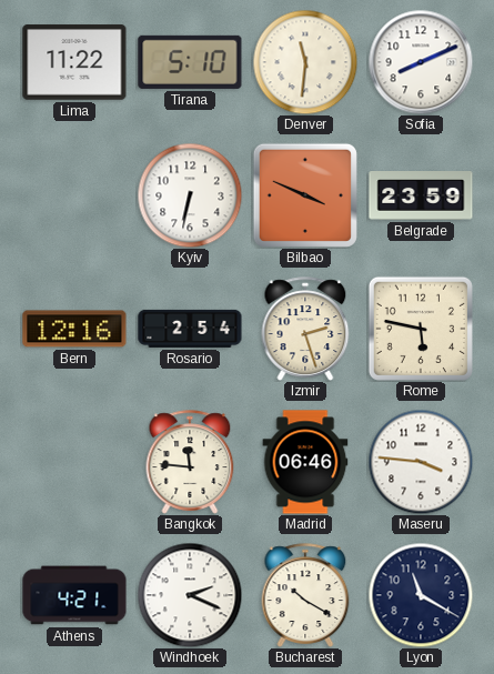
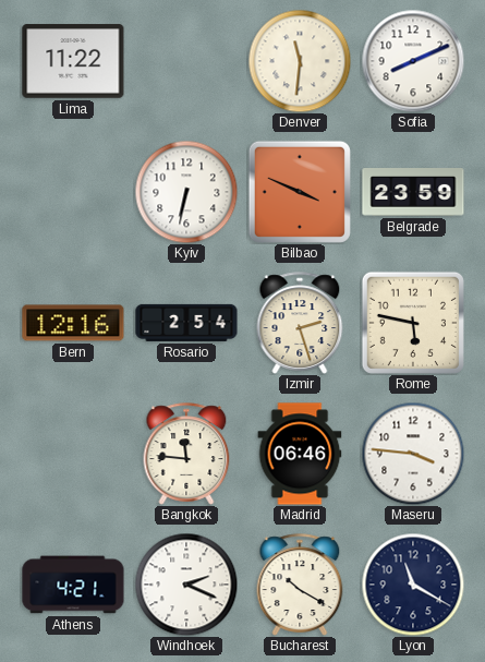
Tirana: 5:10 -> none (190, 62)
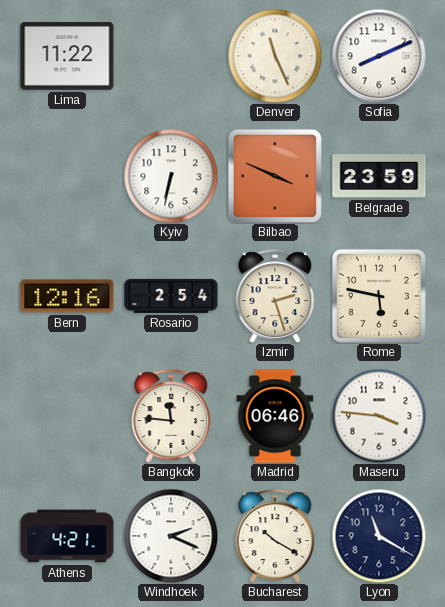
Denver: 11:31 -> 11:26 (275, 56)
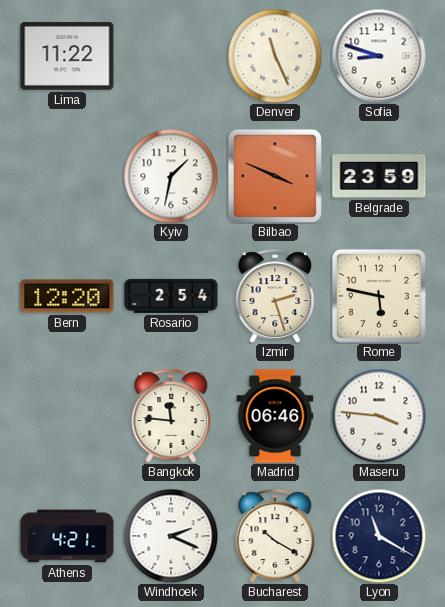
Sofia: 8:11 -> 8:48 (379, 56)
Kyiv: 6:32 -> 1:32 (171, 176)
Bern: 12:16 -> 12:20 (67, 296)
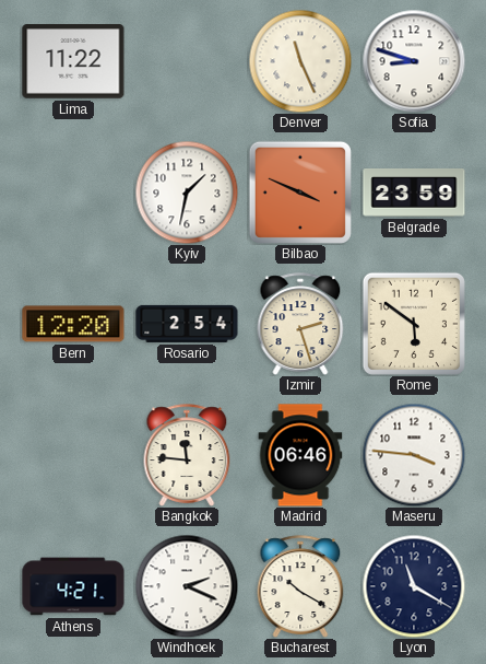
Rome: 5:47 -> 5:51 (414, 324)
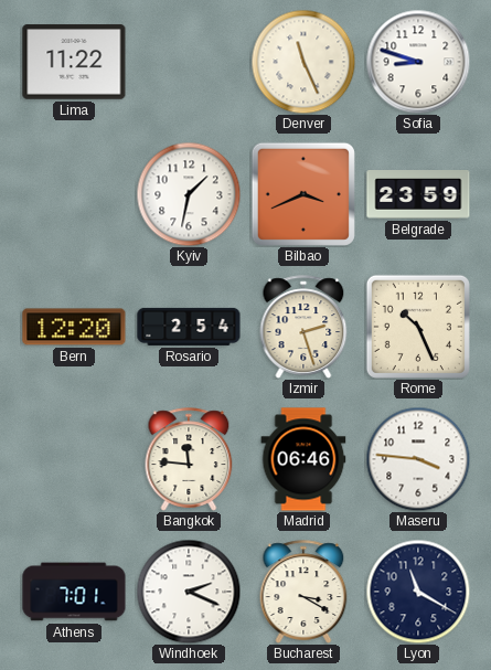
Bilbao: 3:49 -> 3:41 (303, 194)
Rome: 5:51 -> 10:26 (418, 327)
Athens: 4:21 -> 7:01 (74, 592)
Bucharest: 10:20 -> 3:20 (303, 592)
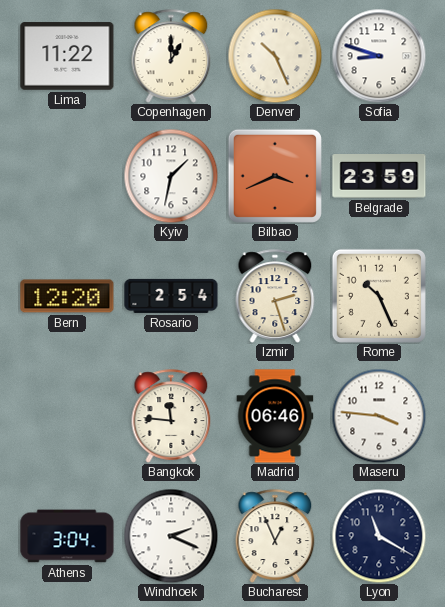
Copenhagen: none -> 1:00 (171, 56)
Denver: 11:26 -> 10:26 (275, 56)
Athens: 7:01 -> 3:04 (67, 536)
Bucharest: 3:20 -> 12:56 (275, 536)
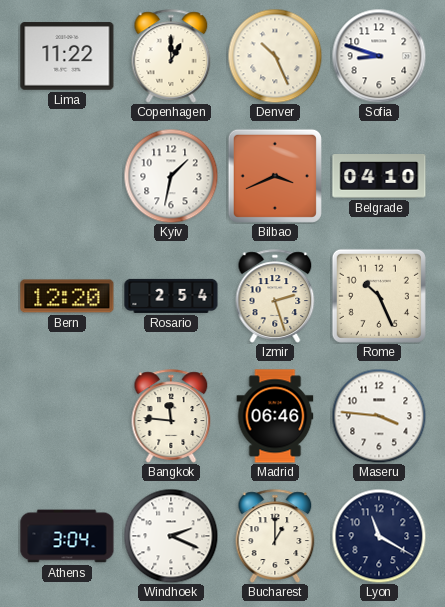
Belgrade: 23:59 -> 04:10 (379, 177)
Bucharest: 12:56 -> 1:00 (275, 536)
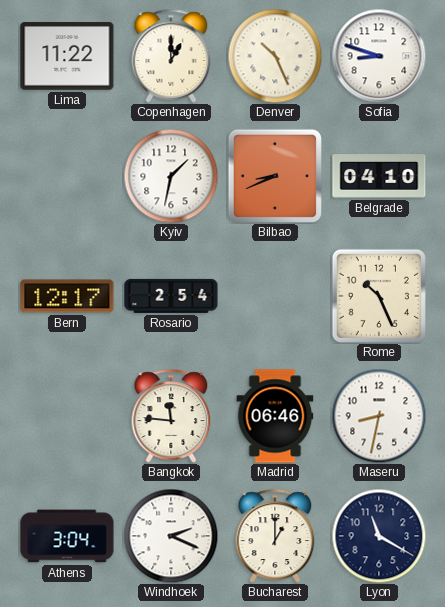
Bilbao: 3:41 -> 8:41 (275, 176)
Bern: 12:20 -> 12:17 (67, 296)
Izmir: 2:27 -> none (275, 296)
Maseru: 3:46 -> 8:32 (379, 416)
